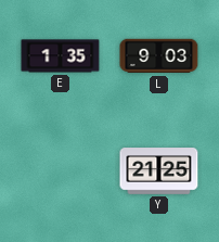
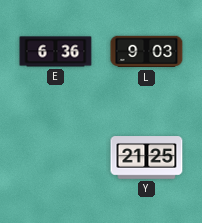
E: 1:35 -> 6:36 (56, 52)
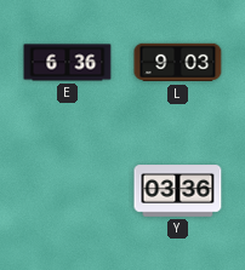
Y: 21:25 -> 03:36 (178, 191)
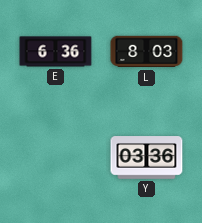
L: 9:03 -> 8:03 (147, 52)
